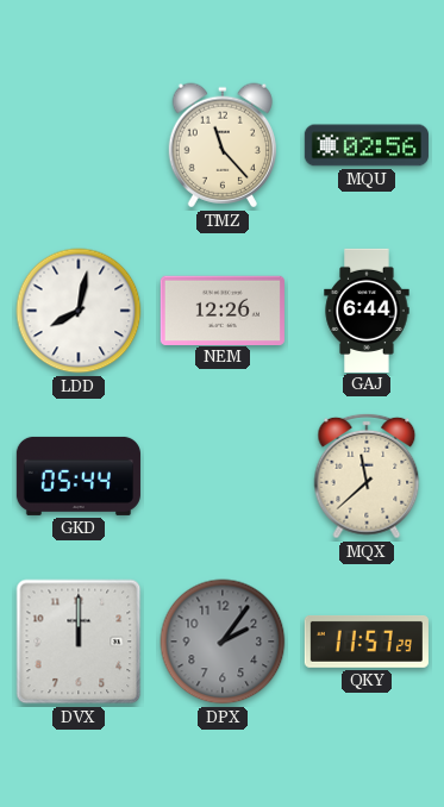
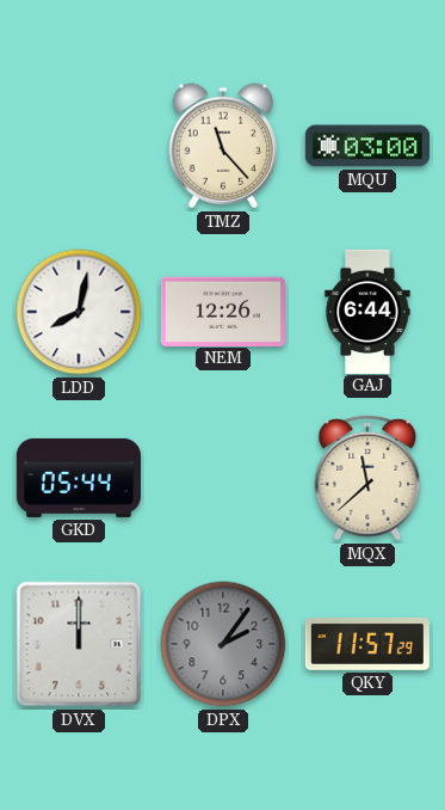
MQU: 02:56 -> 03:00 (367, 146)
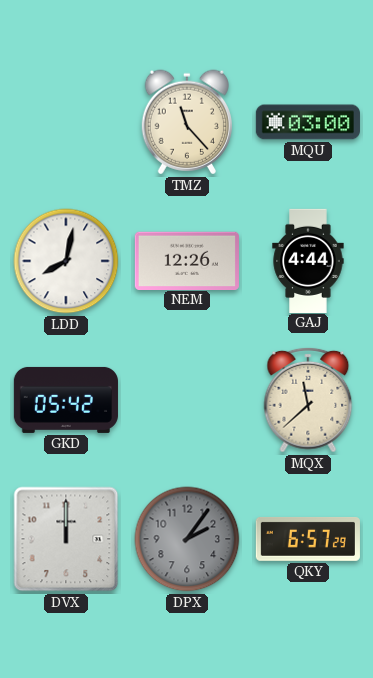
GAJ: 6:44 -> 4:44 (308, 260)
GKD: 05:44 -> 05:42 (66, 400)
QKY: 11:57 -> 6:57 (308, 539)
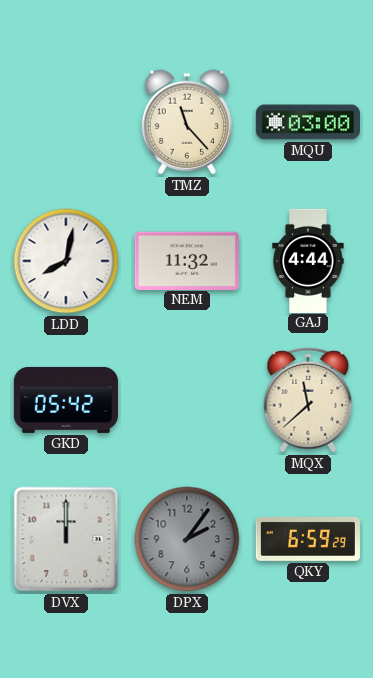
NEM: 12:26 -> 11:32 (187, 260)
QKY: 6:57 -> 6:59 (308, 539)
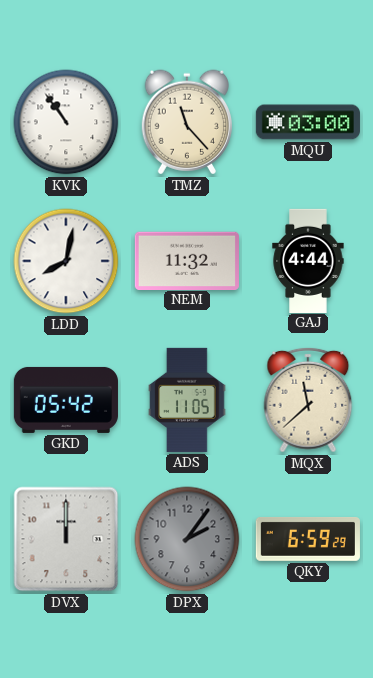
KVK: none -> 10:54 (66, 122)
ADS: none -> 11:05 (187, 400)
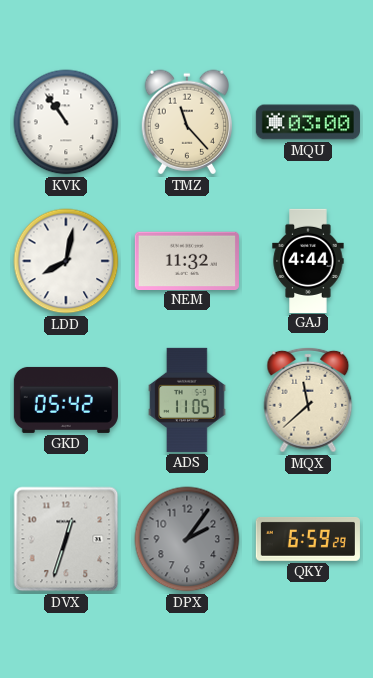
DVX: 12:00 -> 12:33 (66, 539)
